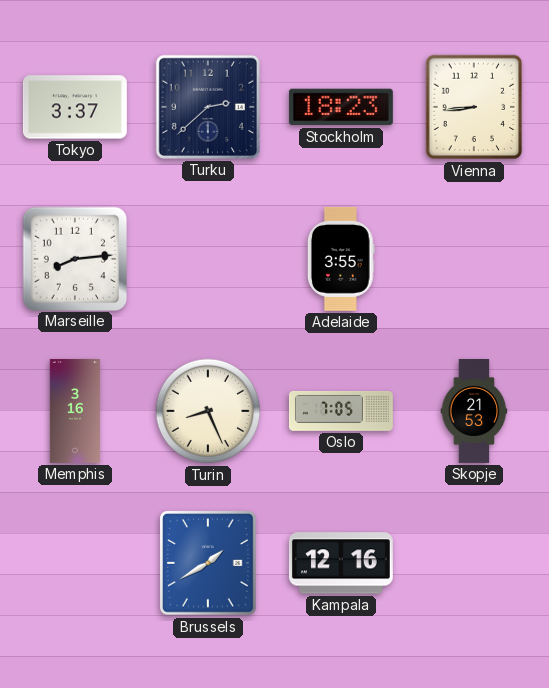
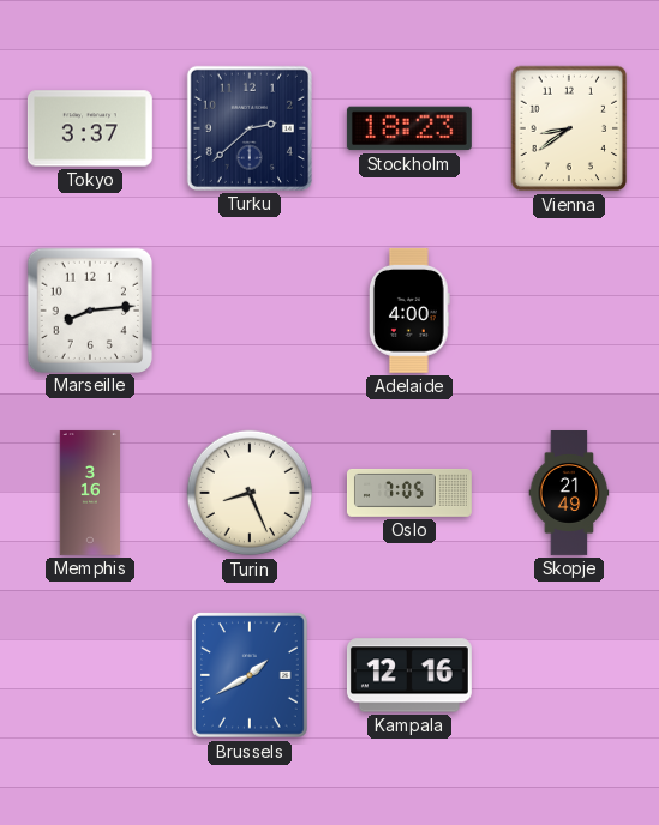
Vienna: 8:44 -> 8:39 (569, 128)
Adelaide: 3:55 -> 4:00 (409, 311)
Skopje: 21:53 -> 21:49 (569, 494)
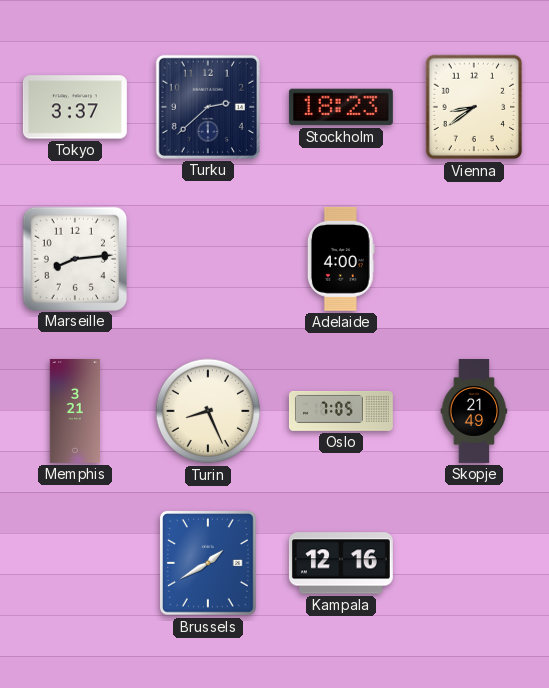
Memphis: 3:16 -> 3:21 (74, 411)
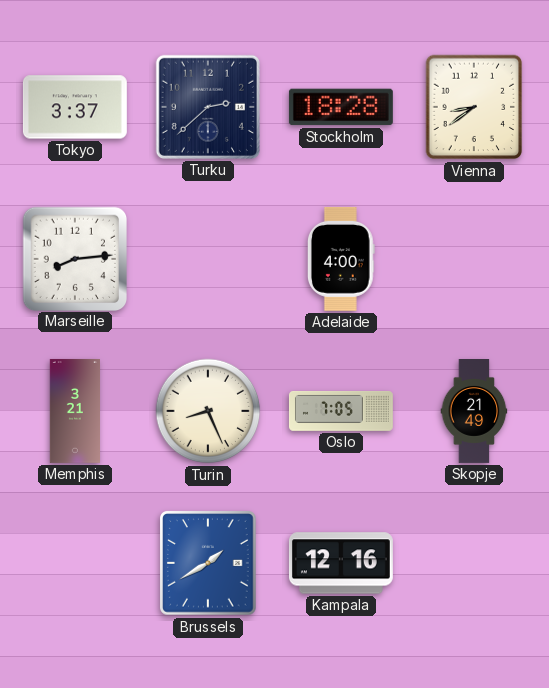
Stockholm: 18:23 -> 18:28 (341, 107)
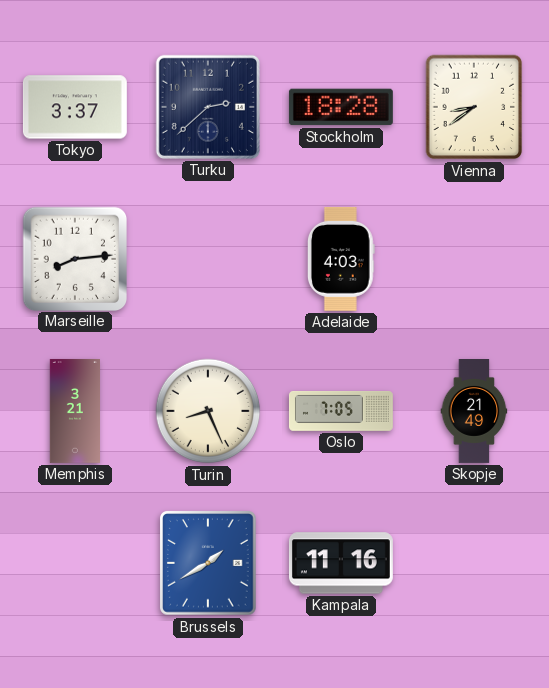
Adelaide: 4:00 -> 4:03 (341, 259)
Kampala: 12:16 -> 11:16 (341, 563)
